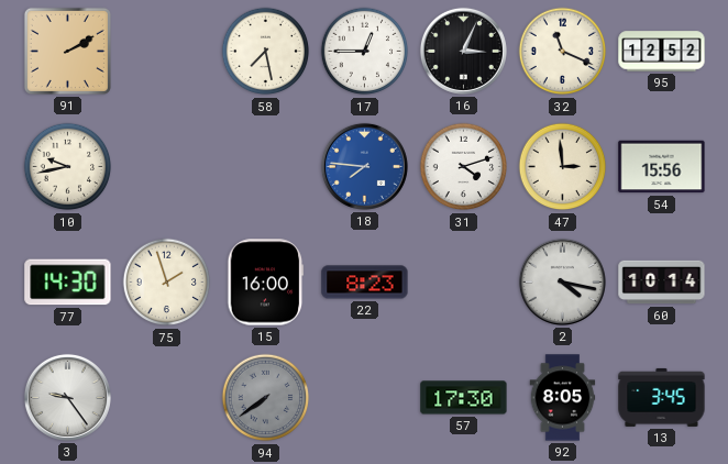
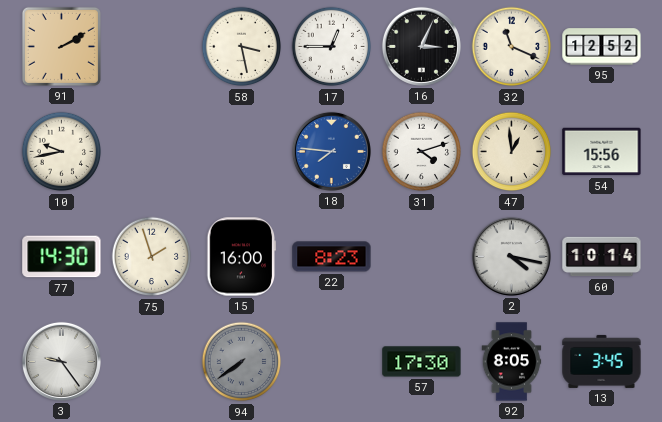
58: 7:28 -> 3:28 (242, 47)
47: 2:59 -> 12:59 (512, 152)
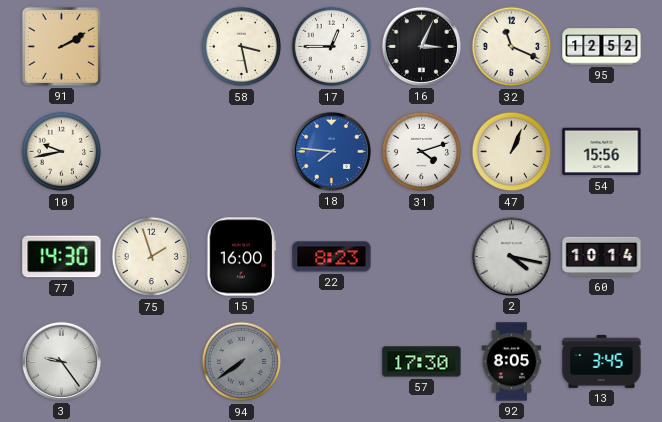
47: 12:59 -> 1:04 (512, 152)
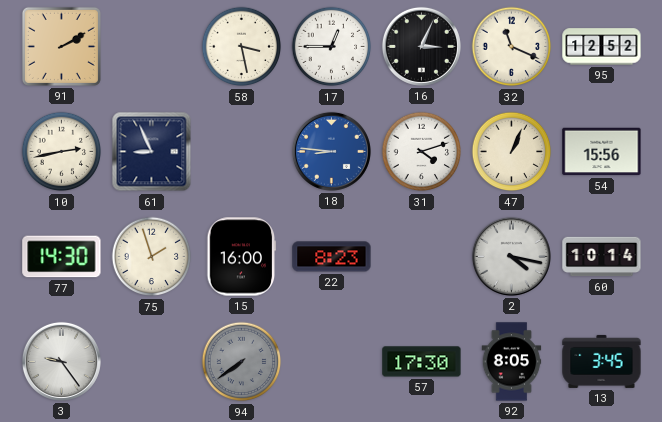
10: 9:43 -> 2:43 (62, 152)
61: none -> 8:56 (152, 152)
18: 7:46 -> 8:46 (331, 151)
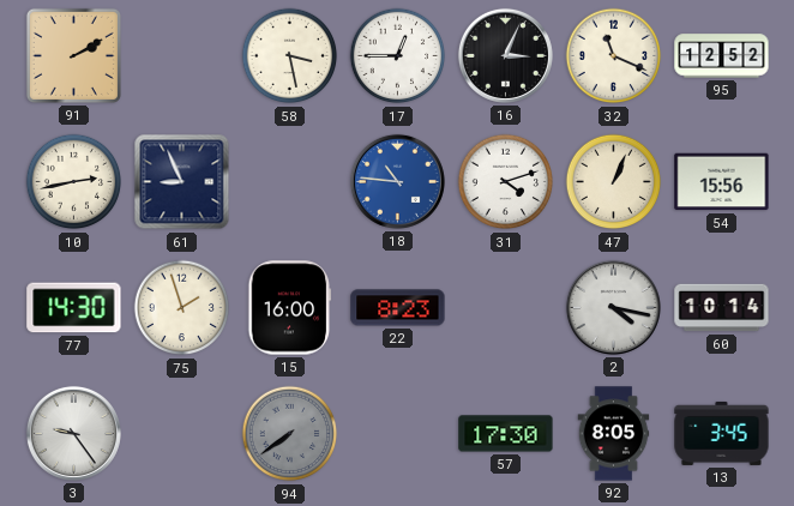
18: 8:46 -> 10:46 (397, 181)
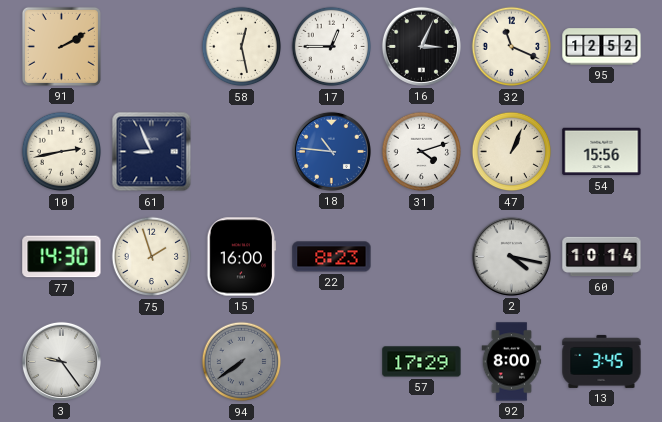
58: 3:28 -> 12:28 (242, 47)
57: 17:30 -> 17:29 (422, 362)
92: 8:05 -> 8:00 (512, 362)
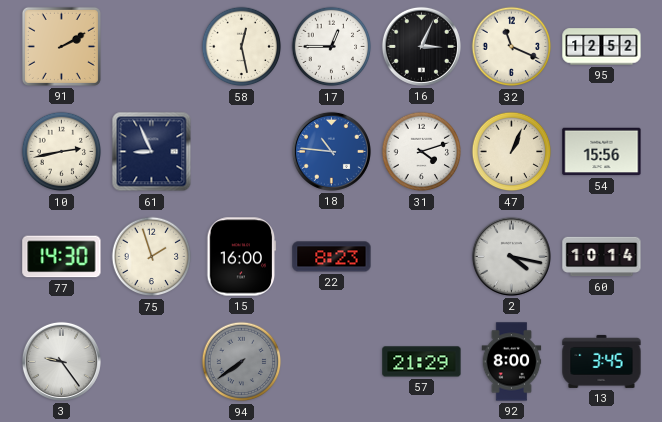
57: 17:29 -> 21:29 (422, 362)
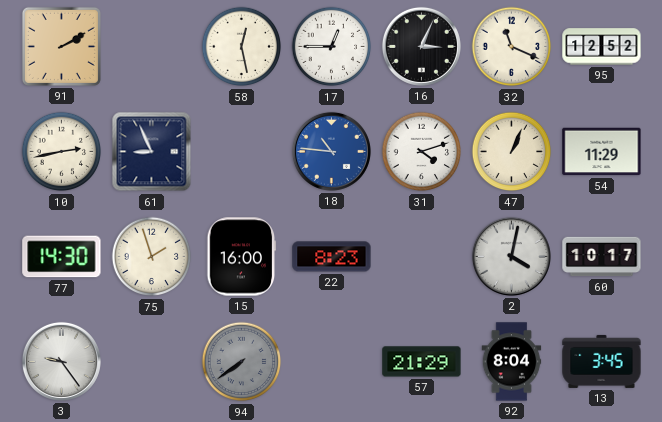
54: 15:56 -> 11:29 (602, 152)
2: 4:17 -> 4:02 (511, 256)
60: 10:14 -> 10:17 (602, 257)
92: 8:00 -> 8:04 (512, 362)
